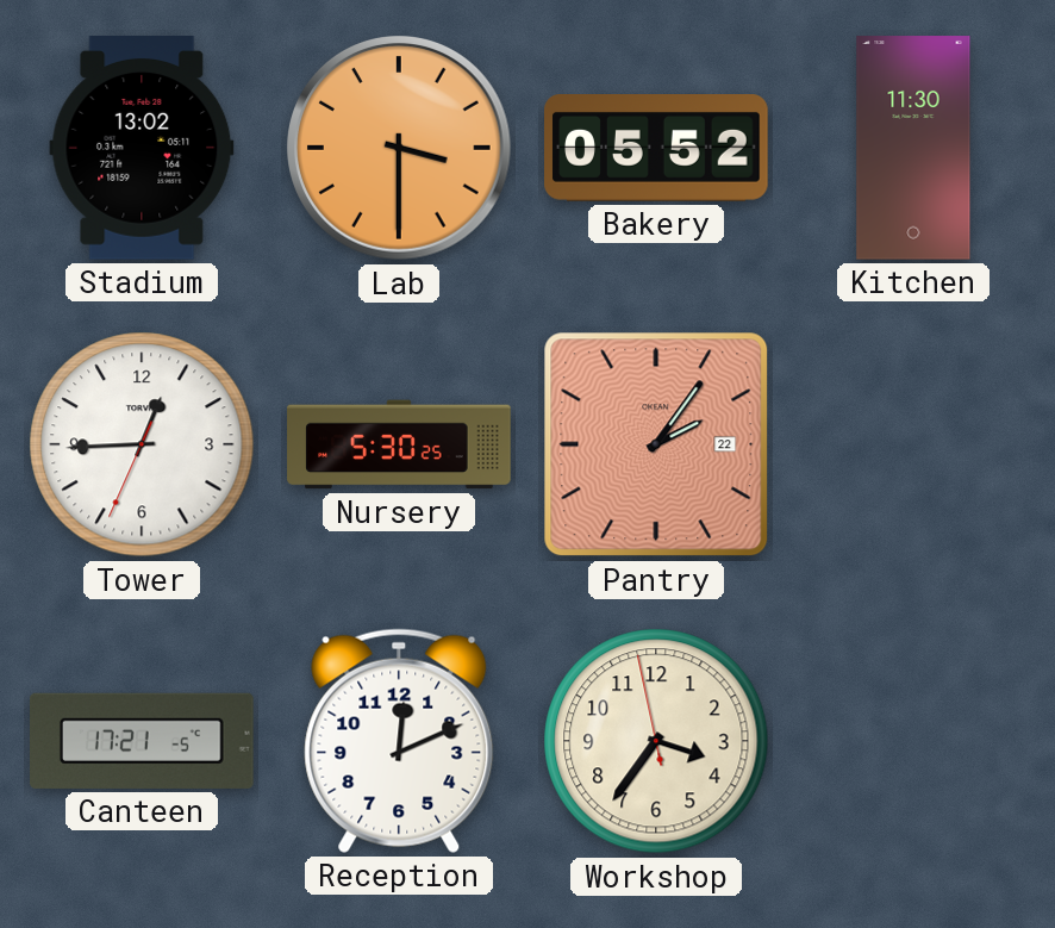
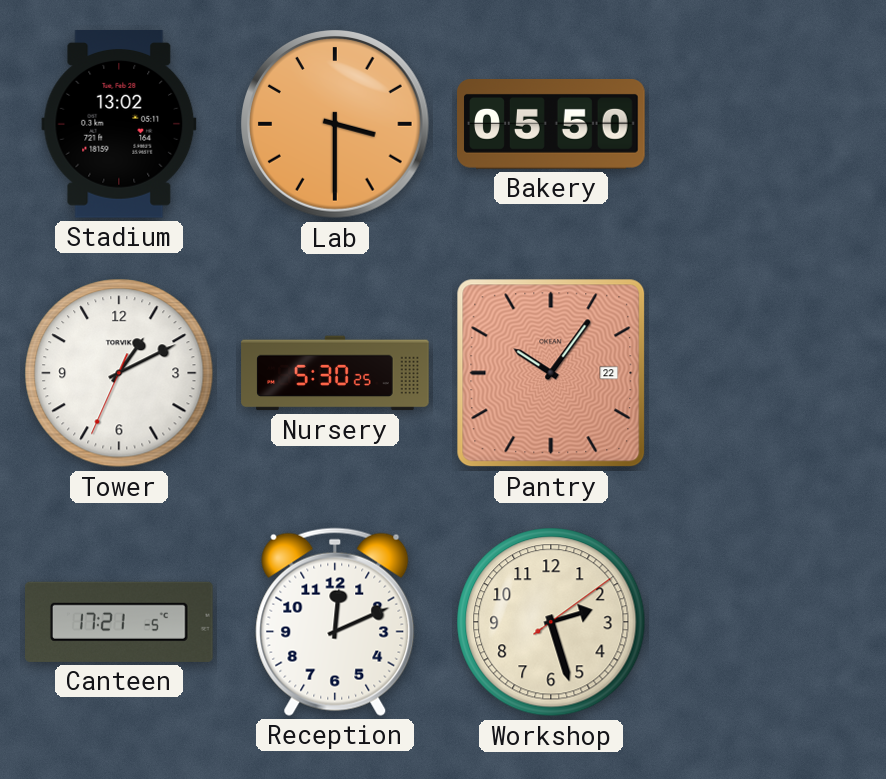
Bakery: 05:52 -> 05:50 (551, 125)
Kitchen: 11:30 -> none (913, 148)
Tower: 12:44 -> 1:10 (119, 373)
Pantry: 2:06 -> 10:06 (551, 373)
Workshop: 3:35 -> 2:27 (551, 622)
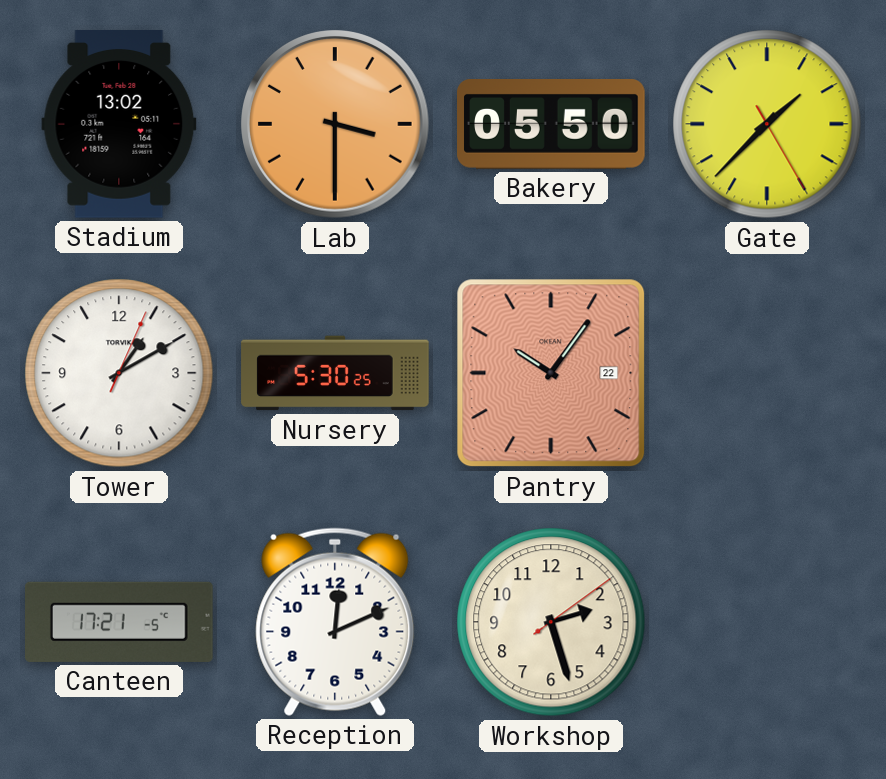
Gate: none -> 1:37 (767, 124)
Tower: 1:10:34 -> 1:10:04 (119, 373)
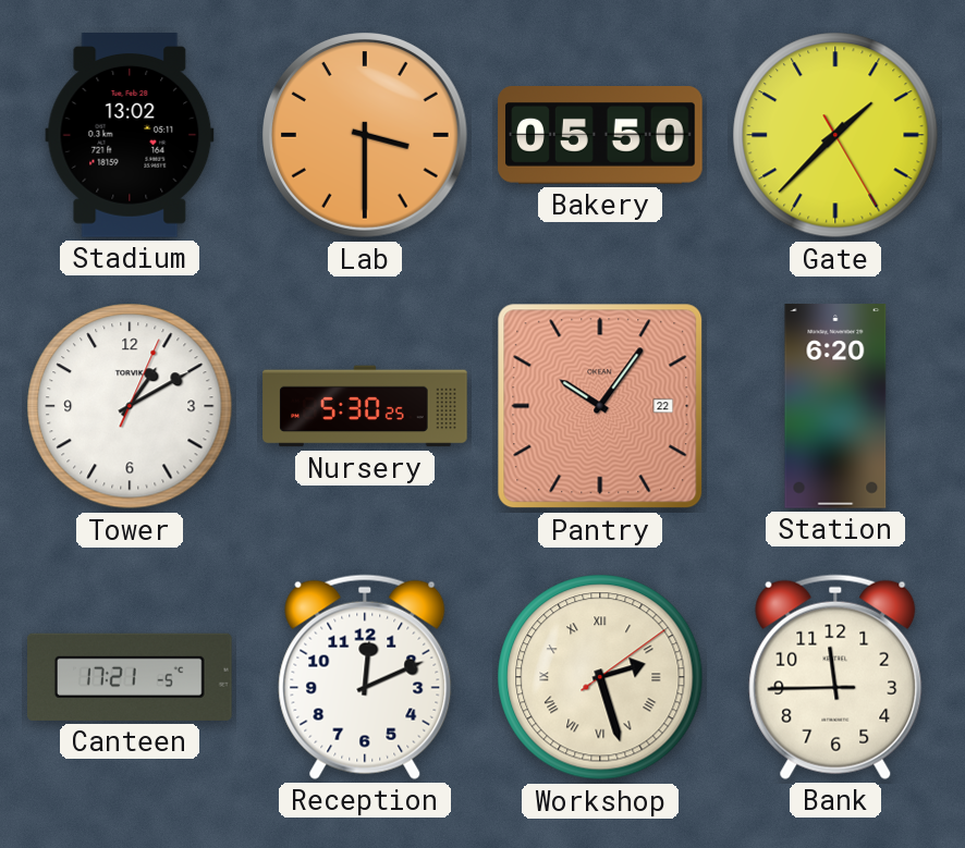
Station: none -> 6:20 (835, 406)
Workshop numerals: Arabic -> Roman (600, 677)
Bank: none -> 11:44 (835, 677)
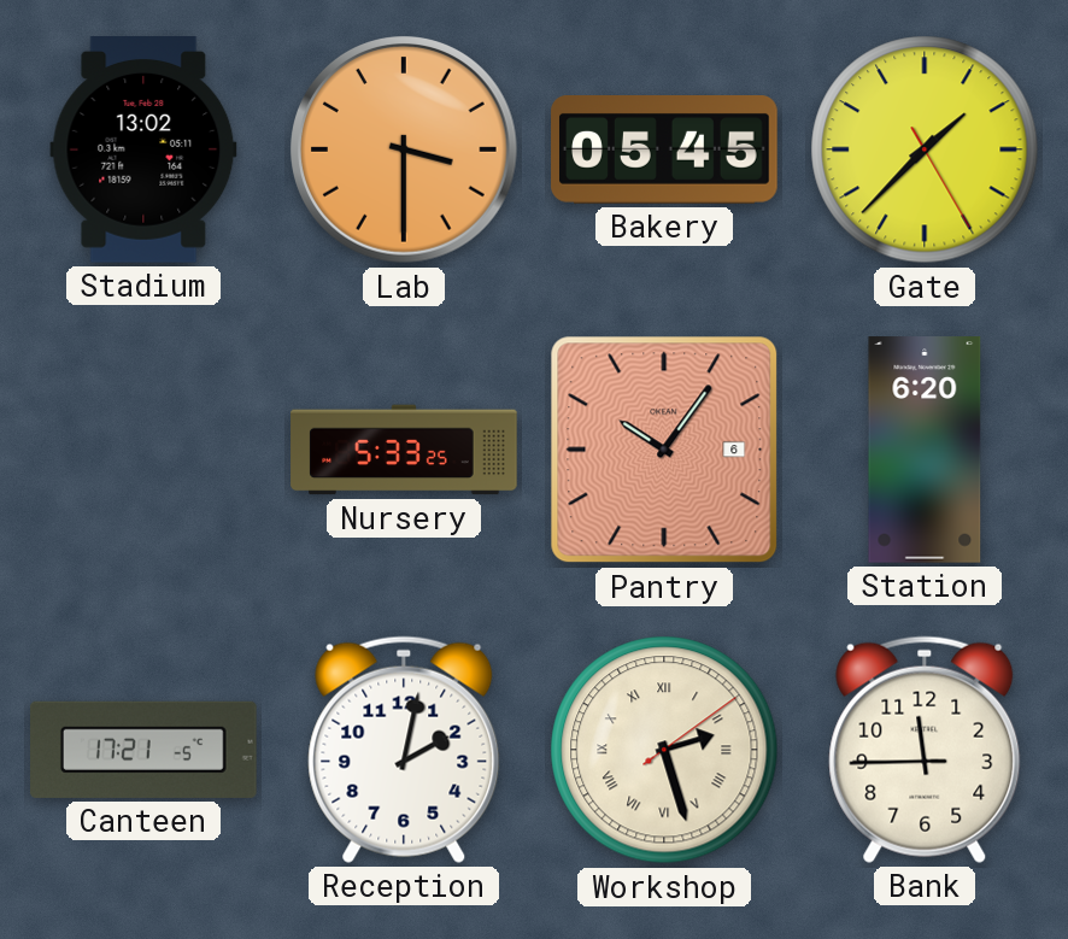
Bakery: 05:50 -> 05:45 (664, 151)
Tower: 1:10 -> none (130, 406)
Nursery: 5:30 -> 5:33 (404, 450)
Pantry date: 22 -> 6 (664, 450)
Reception: 12:11 -> 2:02 (404, 750)
